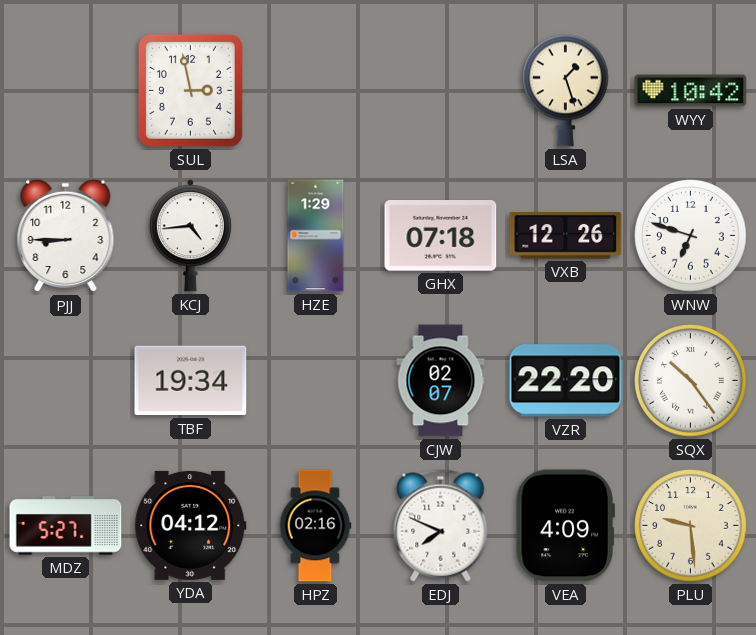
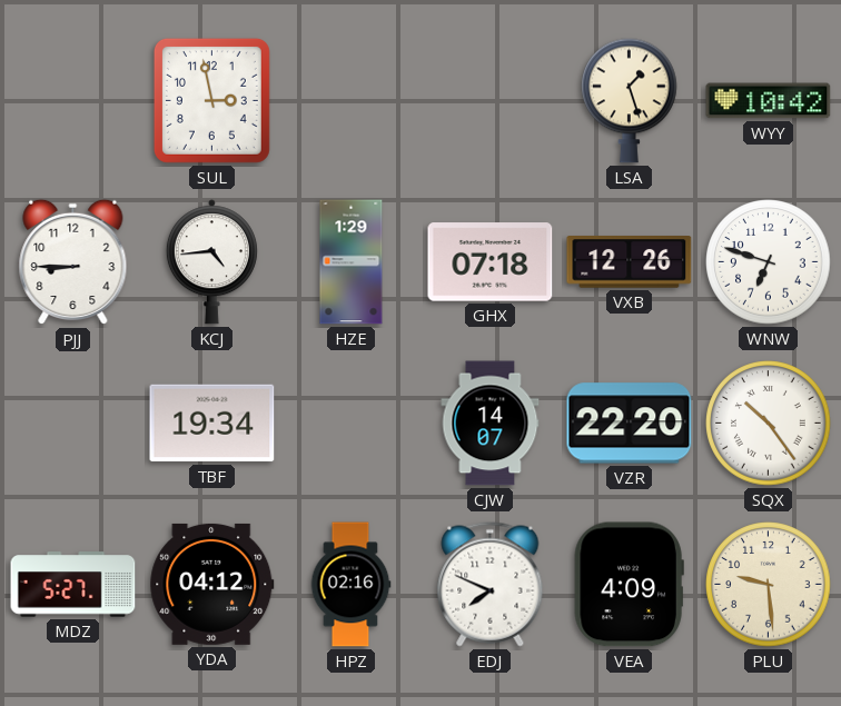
CJW: 02:07 -> 14:07 (491, 424)
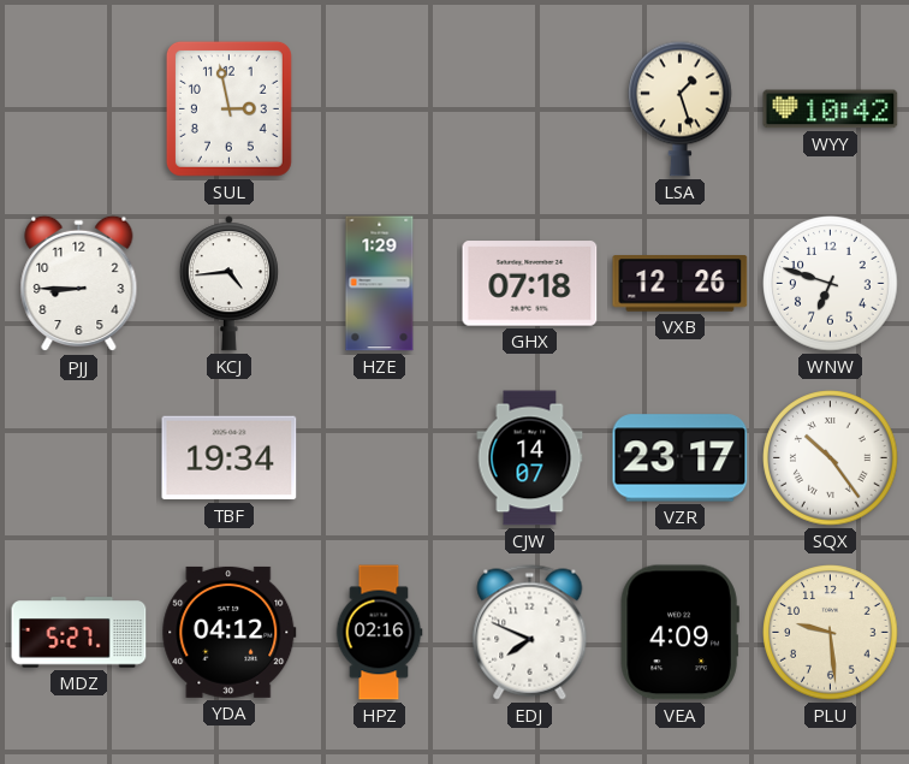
VZR: 22:20 -> 23:17 (681, 458)
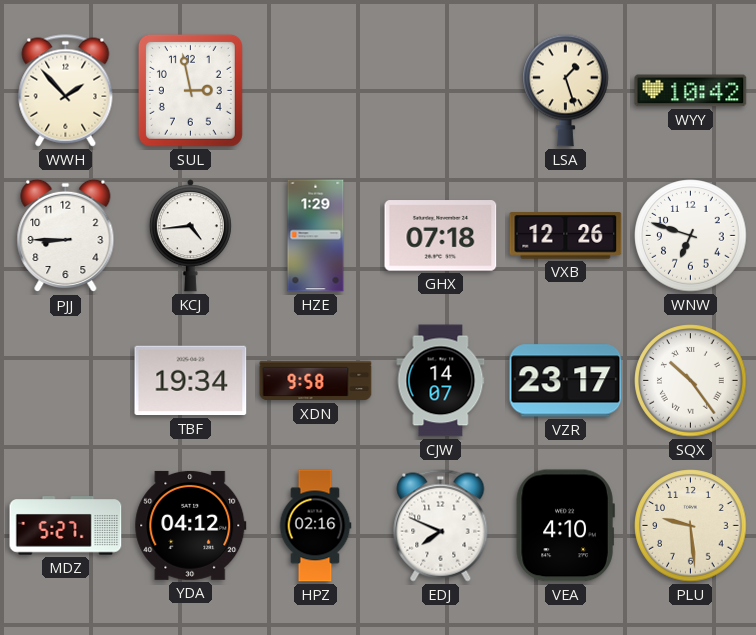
WWH: none -> 1:53 (66, 91)
XDN: none -> 9:58 (316, 381)
VEA: 4:09 -> 4:10 (565, 526)
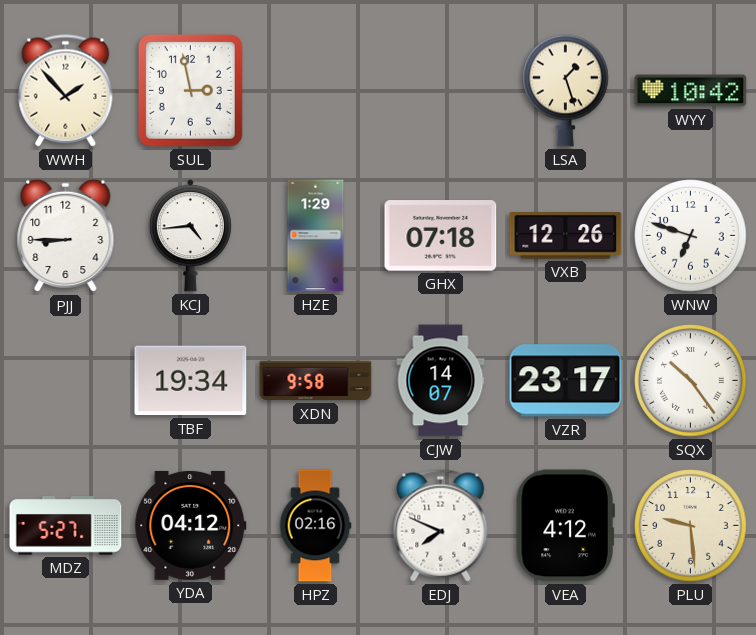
VEA: 4:10 -> 4:12 (565, 526)
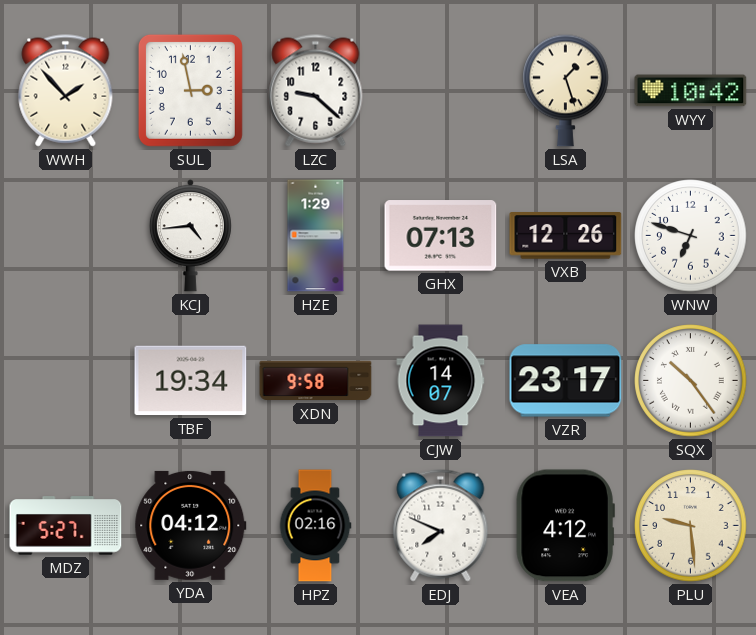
LZC: none -> 9:22 (316, 91)
PJJ: 8:45 -> none (66, 236)
GHX: 07:18 -> 07:13 (441, 236)
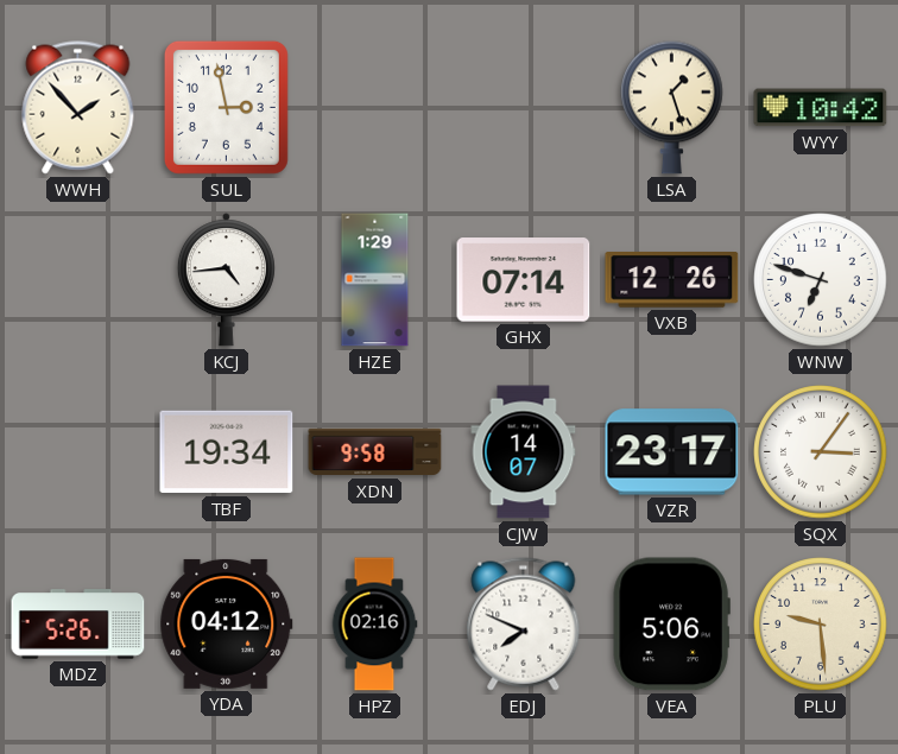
LZC: 9:22 -> none (316, 91)
GHX: 07:13 -> 07:14 (524, 280)
SQX: 10:24 -> 3:06 (821, 452)
MDZ: 5:27 -> 5:26 (78, 625)
VEA: 4:12 -> 5:06 (671, 625)
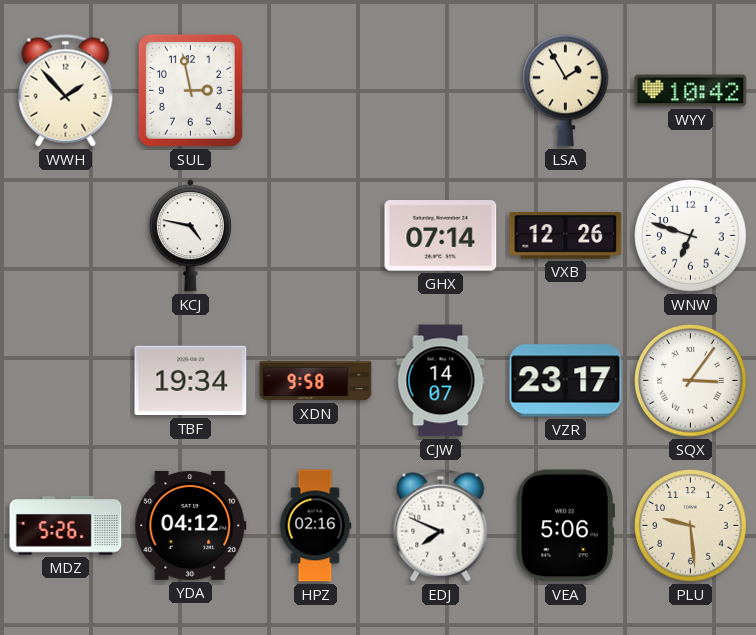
LSA: 1:27 -> 1:55 (566, 90)
KCJ: 4:44 -> 4:47 (190, 236)
HZE: 1:29 -> none (375, 280)
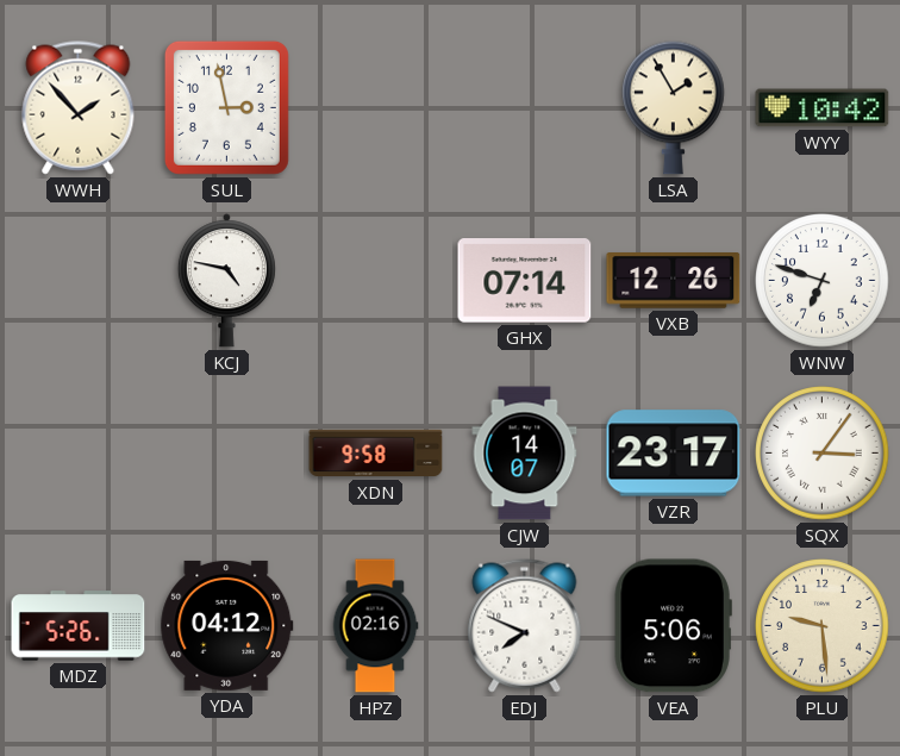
TBF: 19:34 -> none (191, 381)
